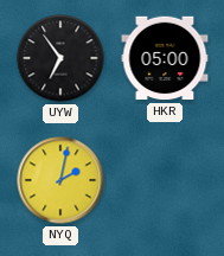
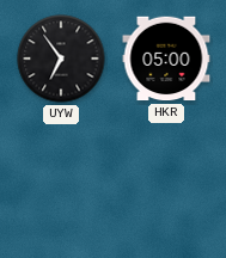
NYQ: 2:02 -> none (60, 180)
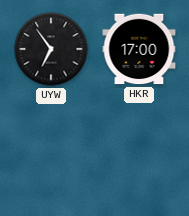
HKR: 05:00 -> 17:00 (139, 49)
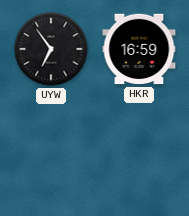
HKR: 17:00 -> 16:59 (139, 49)
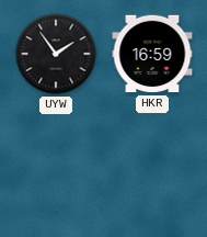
UYW: 6:54 -> 1:54 (56, 54)
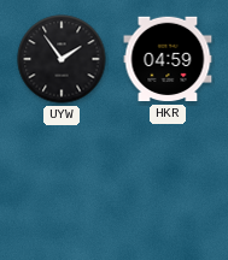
HKR: 16:59 -> 04:59 (168, 59)
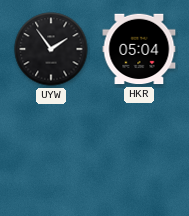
HKR: 04:59 -> 05:04 (139, 49)
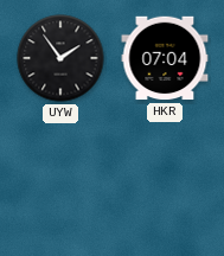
HKR: 05:04 -> 07:04 (165, 58)
